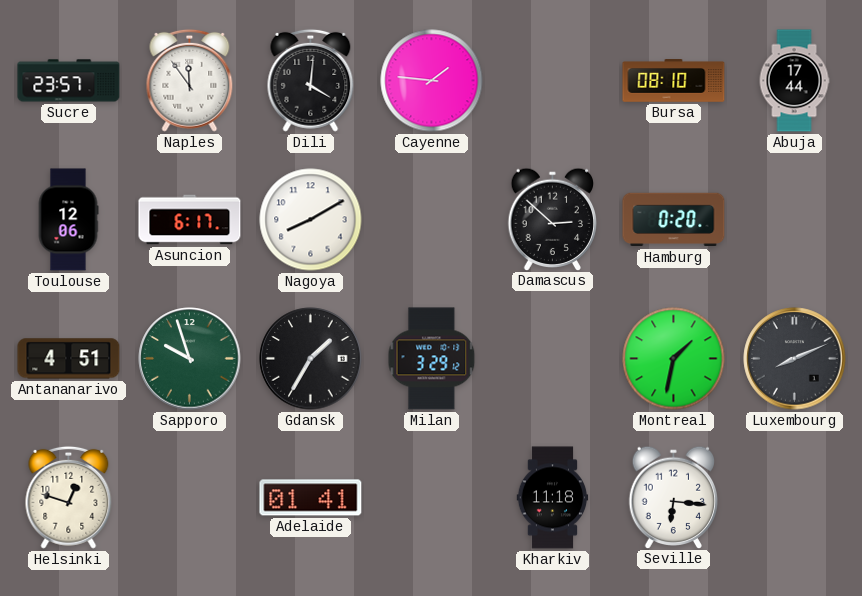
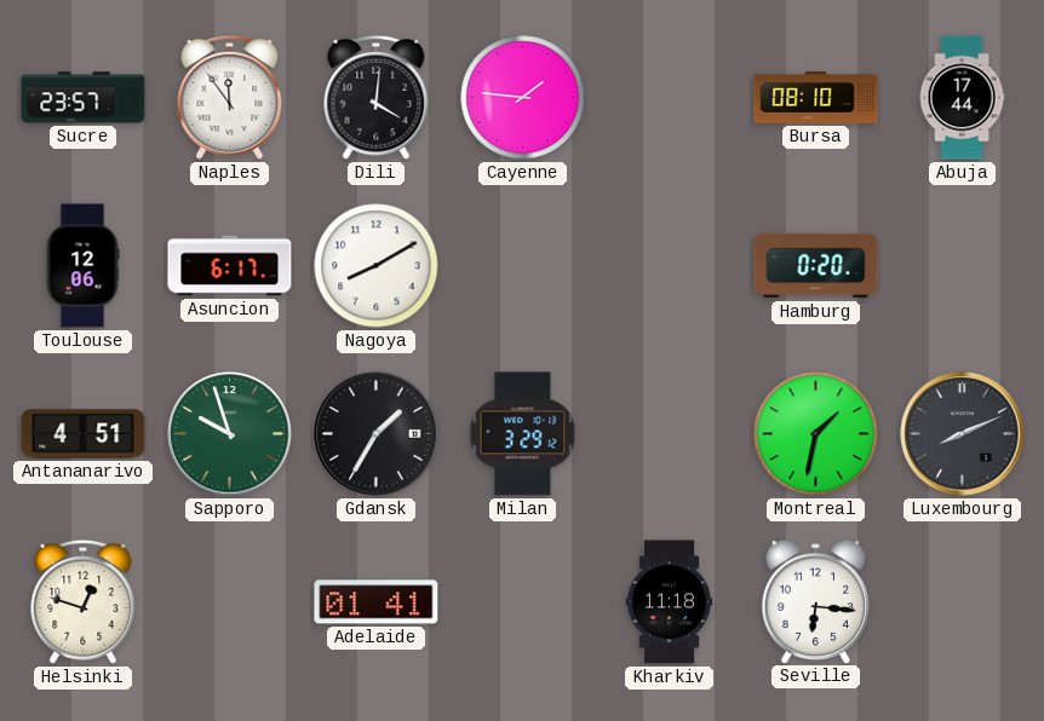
Damascus: 2:52 -> none (553, 219)
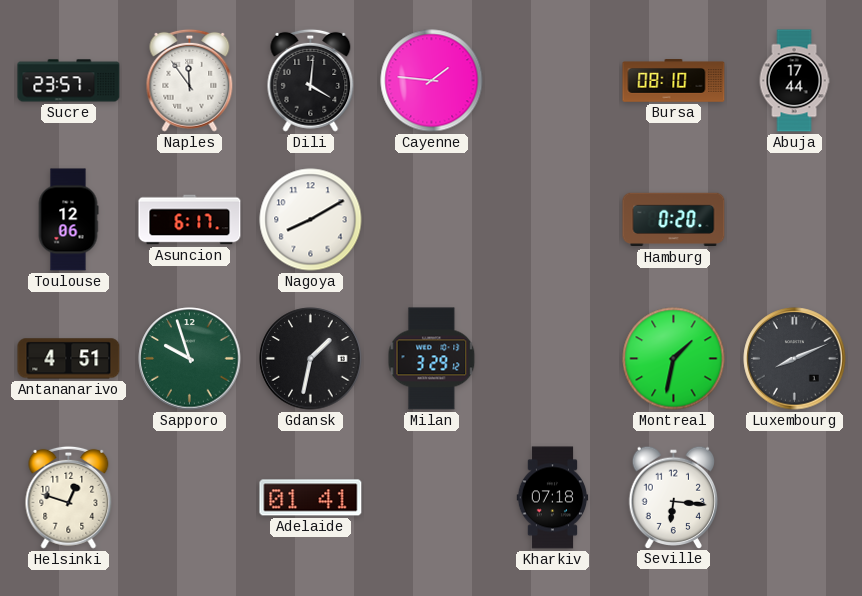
Gdansk: 1:35 -> 1:32 (311, 359)
Kharkiv: 11:18 -> 07:18 (553, 498)
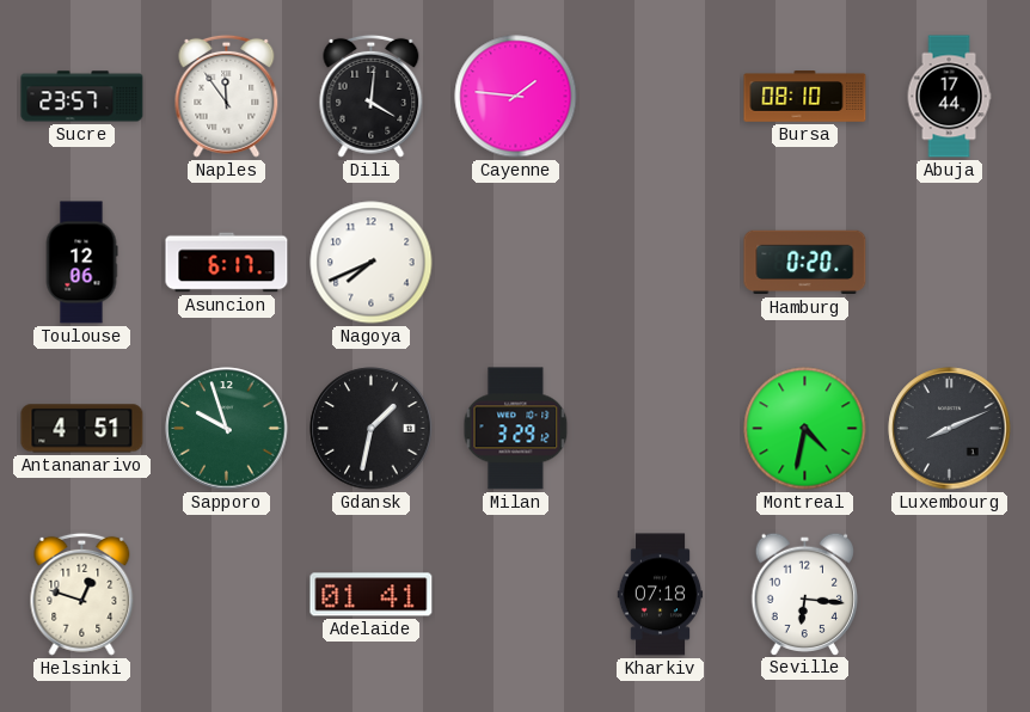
Nagoya: 8:10 -> 7:41 (372, 263)
Montreal: 1:32 -> 4:32 (805, 429)
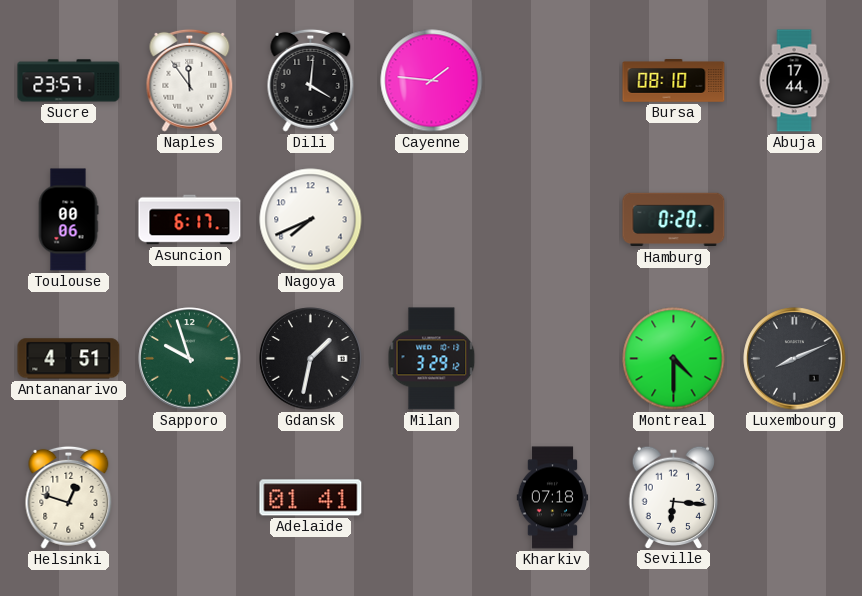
Toulouse: 12:06 -> 00:06 (68, 220)
Montreal: 4:32 -> 4:30 (674, 359)
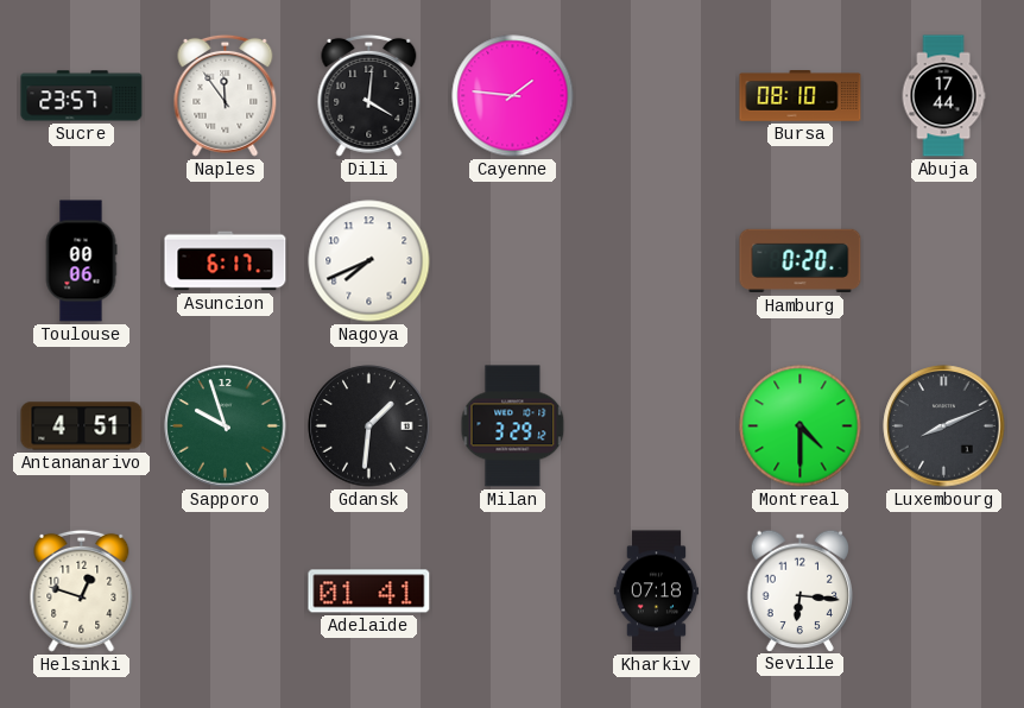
Gdansk: 1:32 -> 1:31 (369, 426)
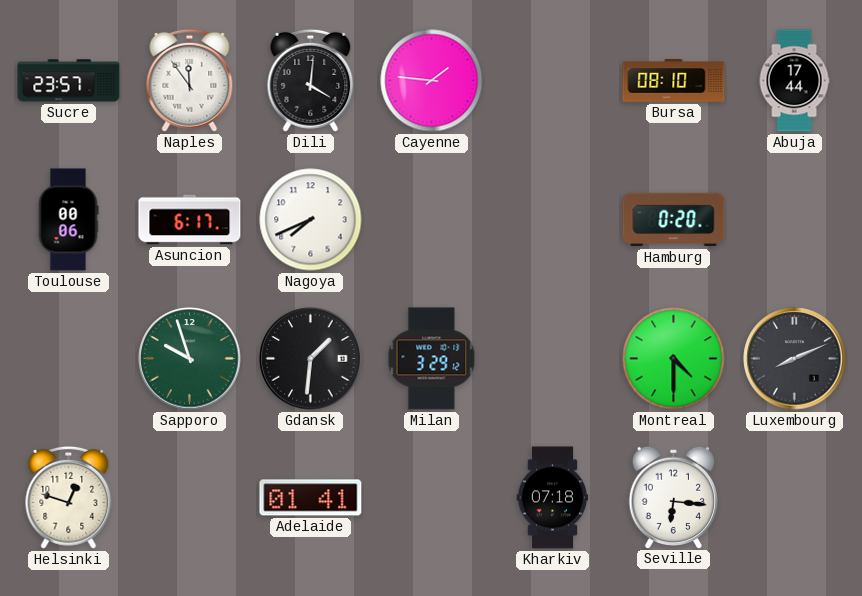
Antananarivo: 4:51 -> none (82, 426)
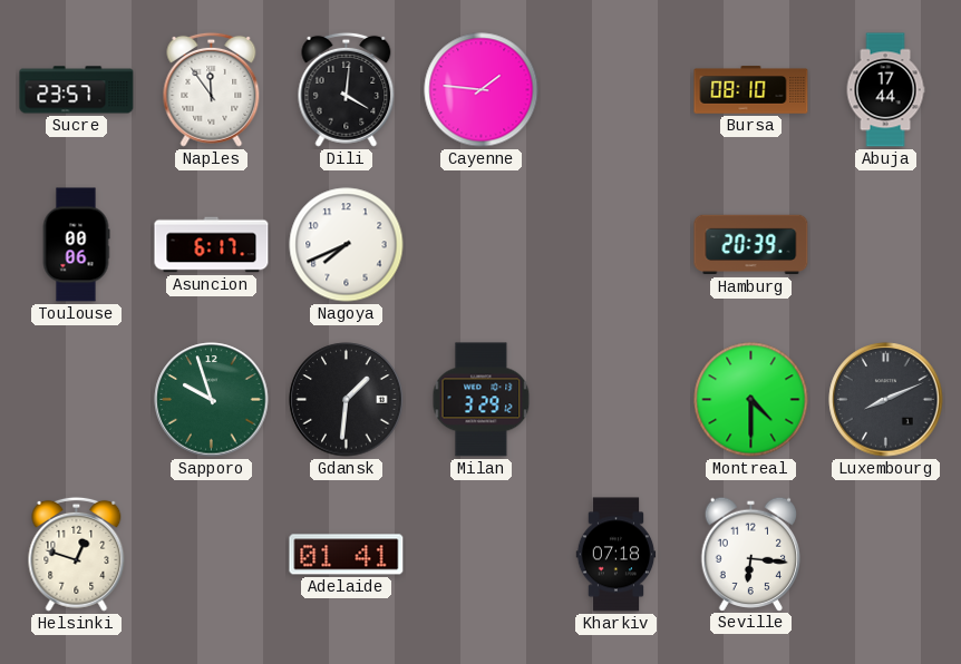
Hamburg: 0:20 -> 20:39 (751, 245)
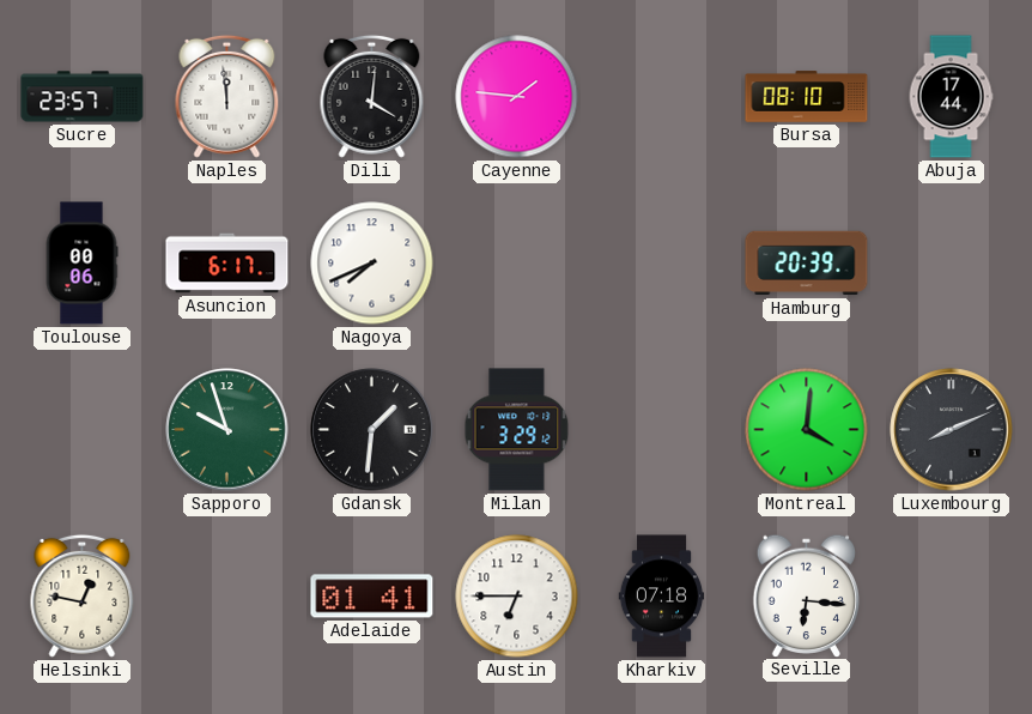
Naples: 11:54 -> 11:59 (227, 96)
Montreal: 4:30 -> 4:01 (807, 430)
Helsinki: 12:48 -> 12:47 (83, 595)
Austin: none -> 6:45 (517, 597)
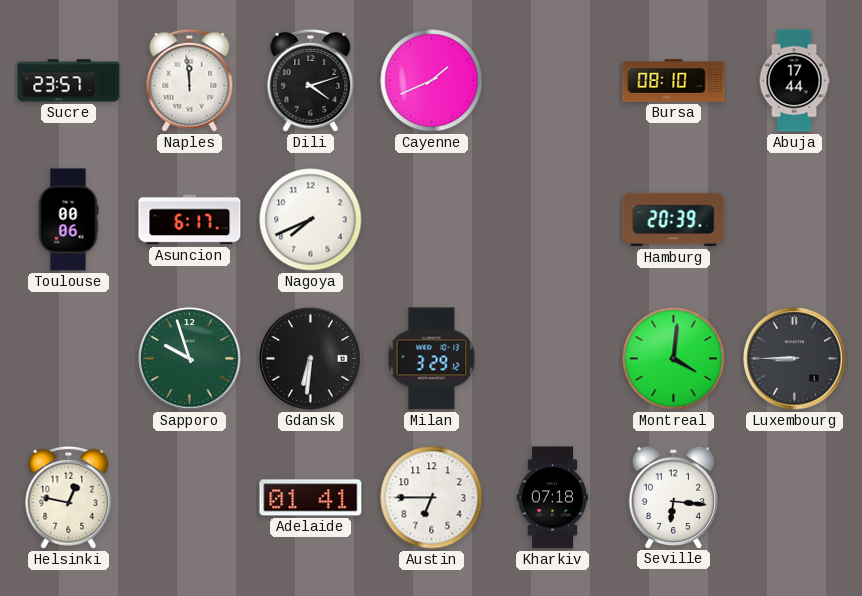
Dili: 4:01 -> 4:12 (311, 80)
Cayenne: 1:46 -> 1:41 (432, 81)
Gdansk: 1:31 -> 6:31 (311, 359)
Luxembourg: 8:11 -> 8:45 (795, 359)
